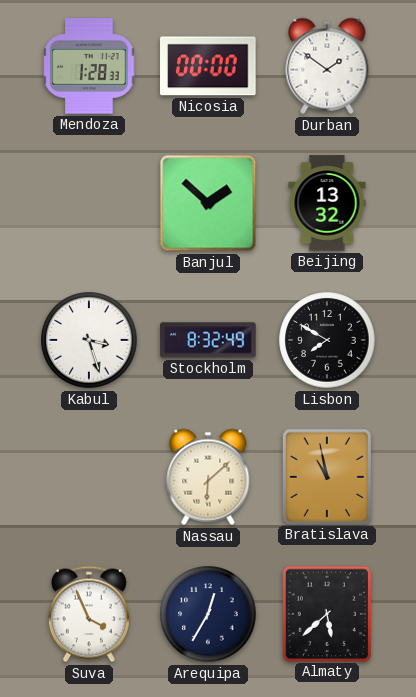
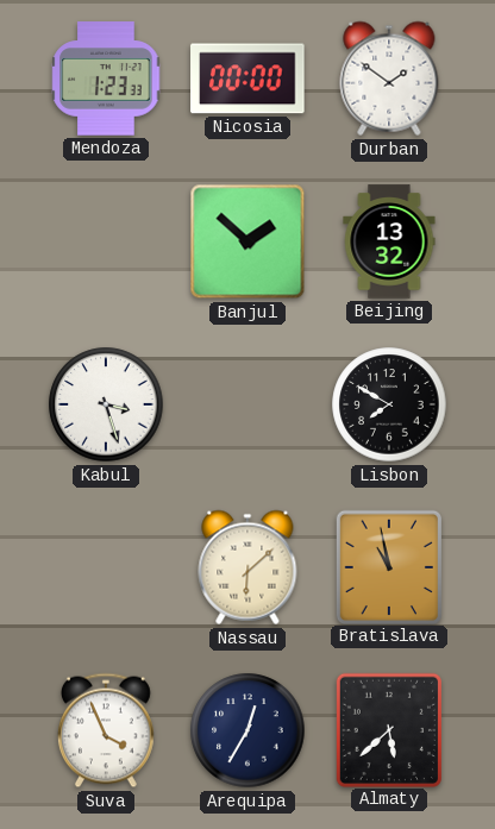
Mendoza: 1:28 -> 1:23 (106, 78)
Stockholm: 8:32 -> none (208, 340)
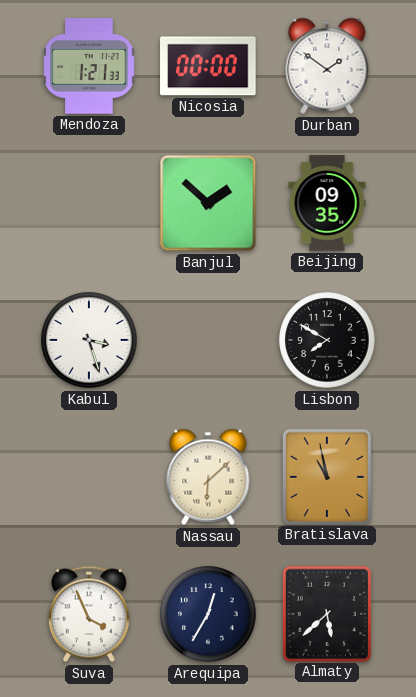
Mendoza: 1:23 -> 1:21 (89, 66)
Beijing: 13:32 -> 09:35 (327, 203)
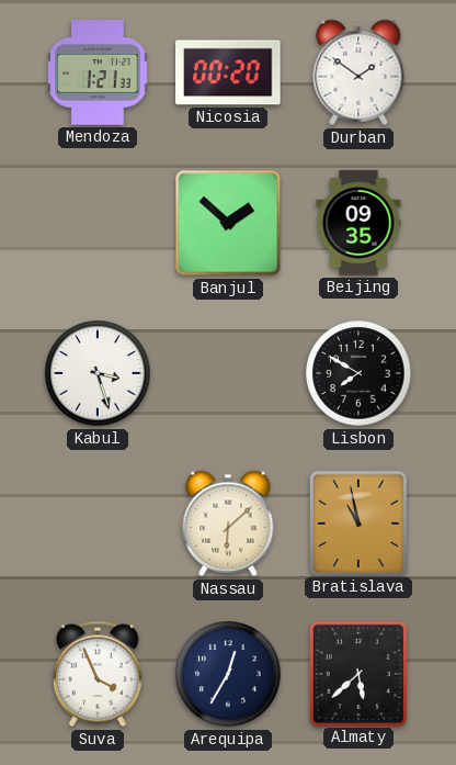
Nicosia: 00:00 -> 00:20 (228, 72)
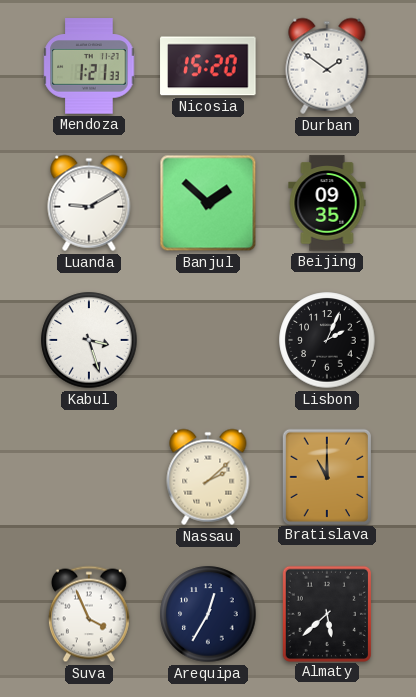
Nicosia: 00:20 -> 15:20 (208, 66)
Luanda: none -> 9:10 (89, 203)
Lisbon: 7:50 -> 2:04 (327, 340)
Nassau: 6:08 -> 2:08 (208, 477)
Bratislava: 10:58 -> 11:00 (326, 476)
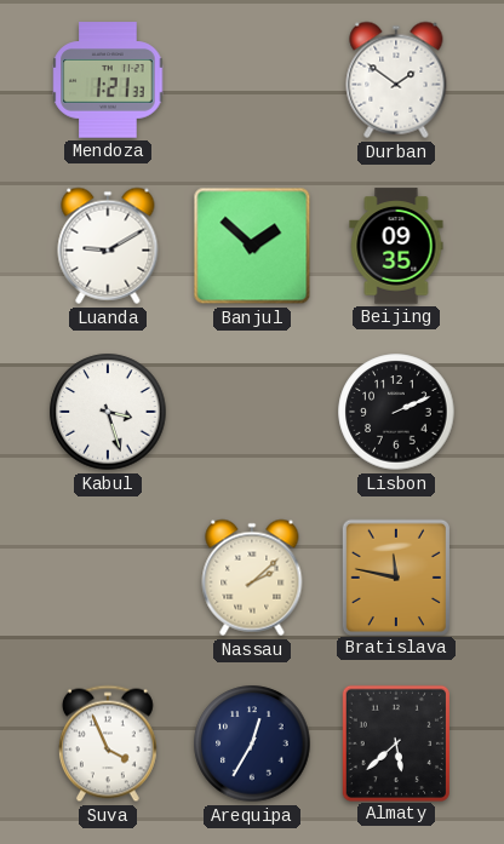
Nicosia: 15:20 -> none (208, 66)
Lisbon: 2:04 -> 2:11 (396, 412)
Bratislava: 11:00 -> 11:47 (395, 576)
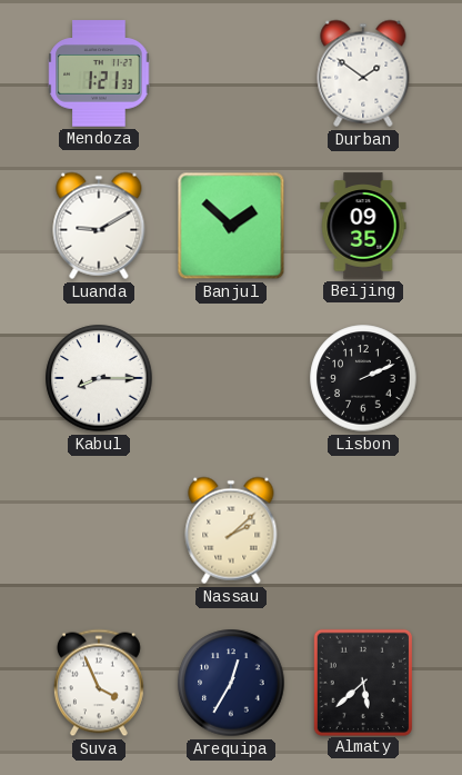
Kabul: 3:27 -> 8:15 (99, 378)
Bratislava: 11:47 -> none (395, 576)
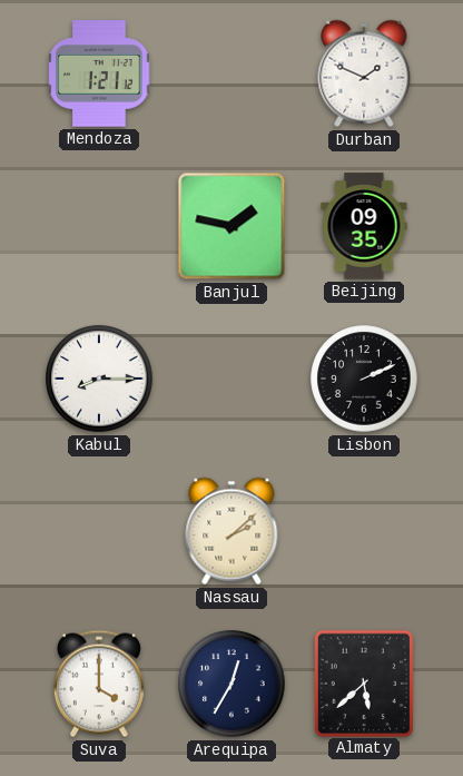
Mendoza: 1:21:33 -> 1:21:12 (99, 73)
Durban: 1:51 -> 1:49 (364, 73)
Luanda: 9:10 -> none (99, 226)
Banjul: 1:52 -> 1:47 (231, 226)
Suva: 3:56 -> 4:00 (99, 684)
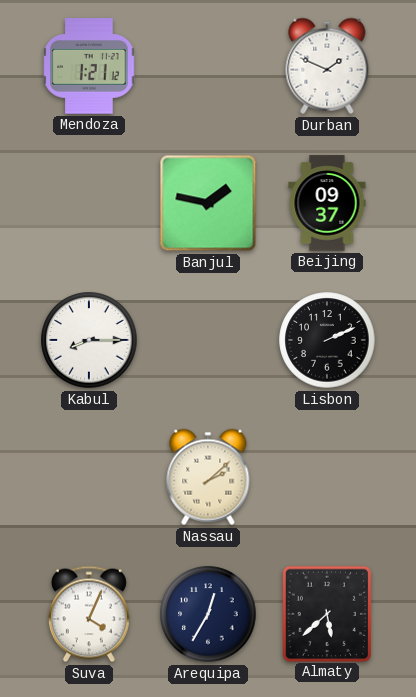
Beijing: 09:35 -> 09:37 (327, 203)
Suva: 4:00 -> 4:04 (89, 614)
